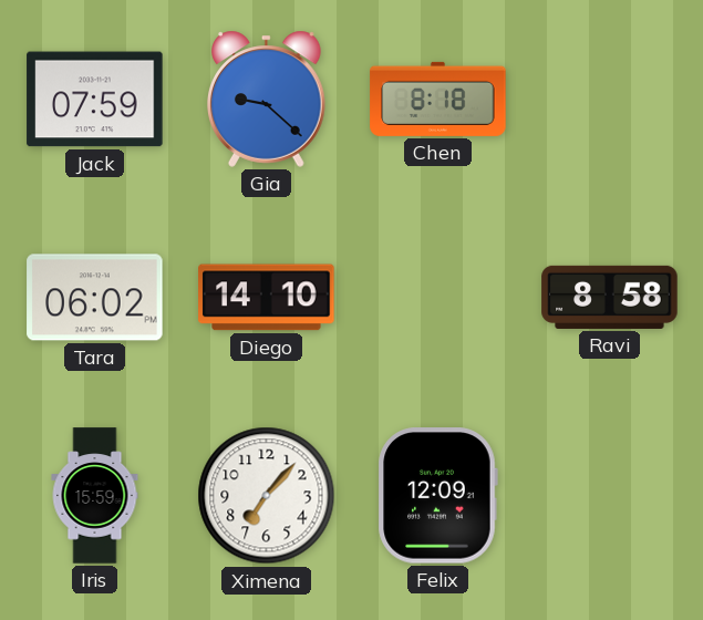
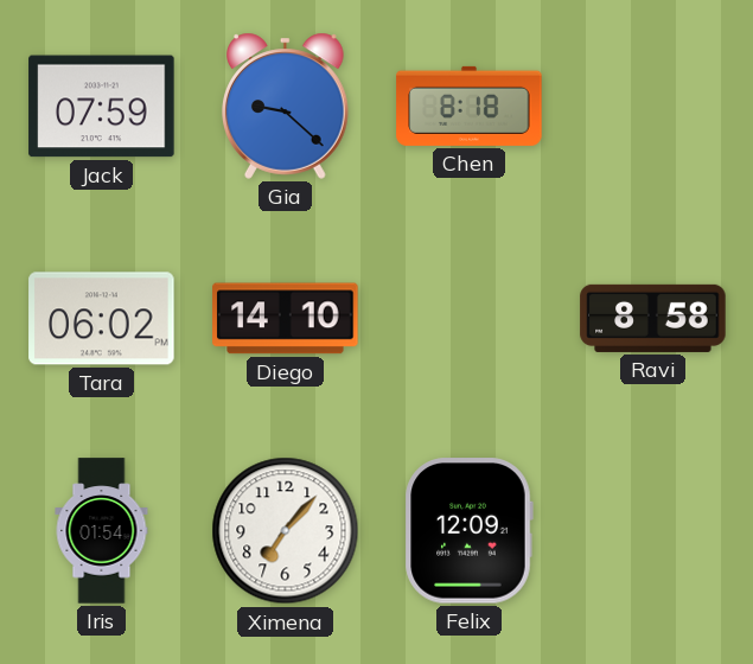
Iris: 15:59 -> 01:54 (102, 531)
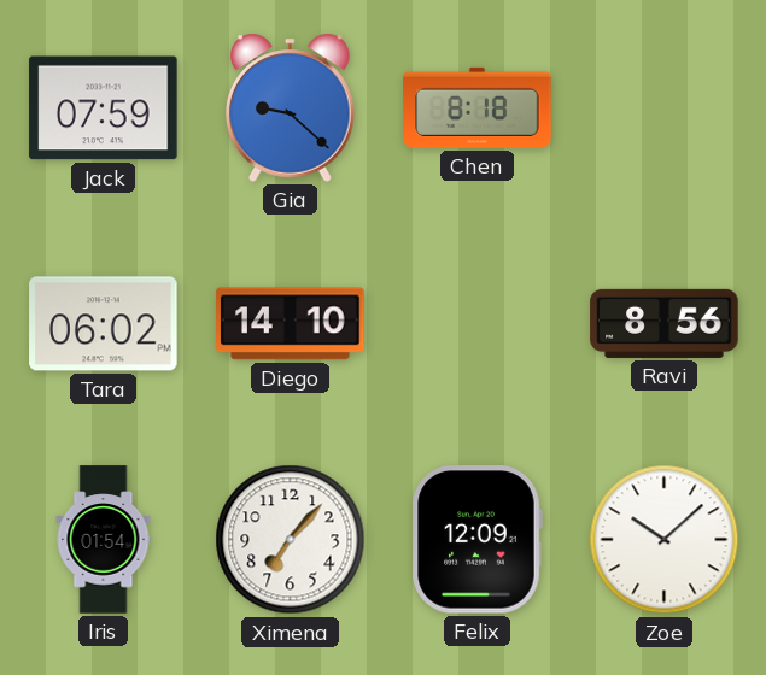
Ravi: 8:58 -> 8:56 (665, 323)
Zoe: none -> 10:08 (665, 540)
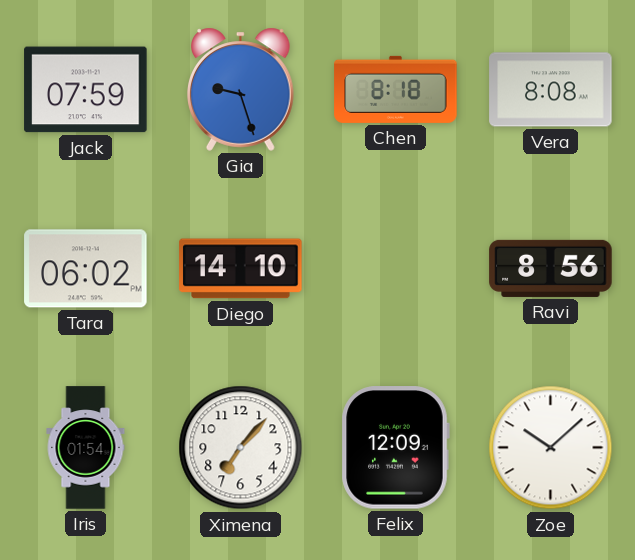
Gia: 9:22 -> 9:27 (241, 89)
Vera: none -> 8:08 (551, 90)
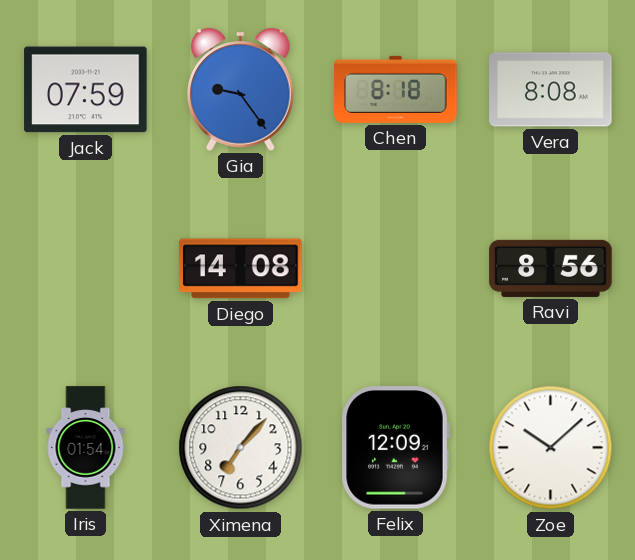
Gia: 9:27 -> 9:24 (241, 89)
Tara: 06:02 -> none (86, 269)
Diego: 14:10 -> 14:08 (241, 269)
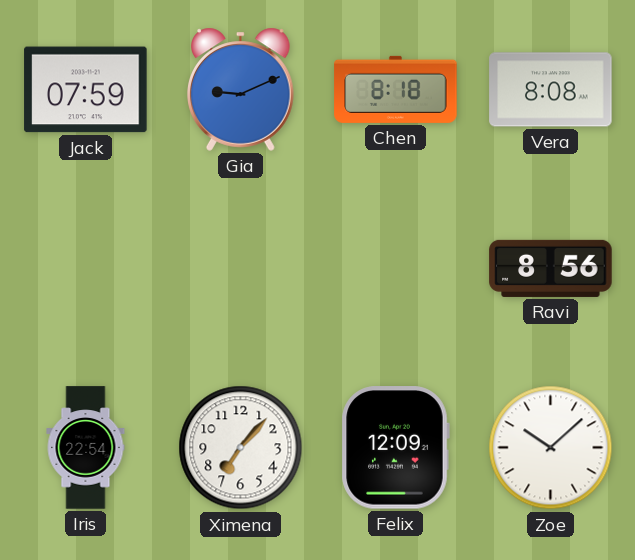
Gia: 9:24 -> 9:11 (241, 89)
Diego: 14:08 -> none (241, 269)
Iris: 01:54 -> 22:54 (86, 448)
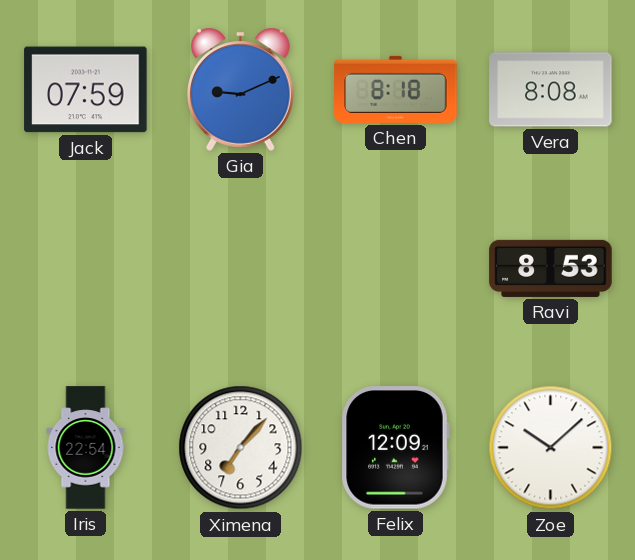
Ravi: 8:56 -> 8:53 (551, 268)
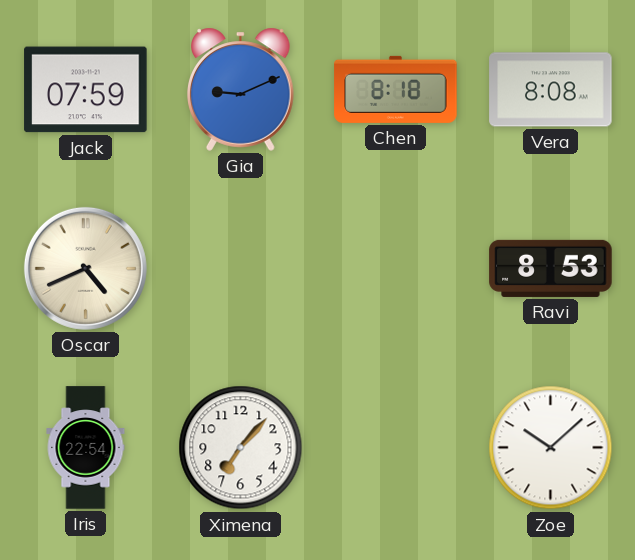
Oscar: none -> 4:41 (85, 268)
Felix: 12:09 -> none (395, 448)
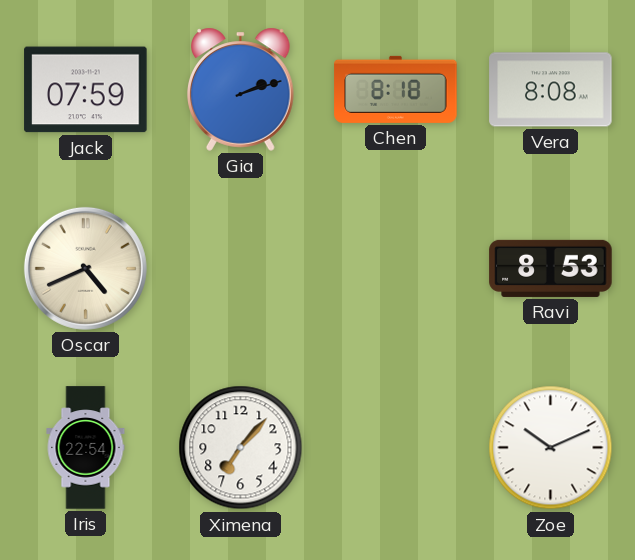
Gia: 9:11 -> 2:12 (241, 89)
Zoe: 10:08 -> 10:11 (551, 448)
